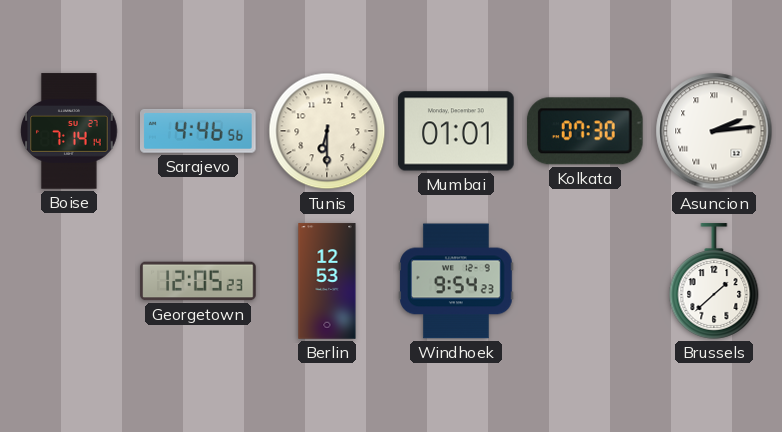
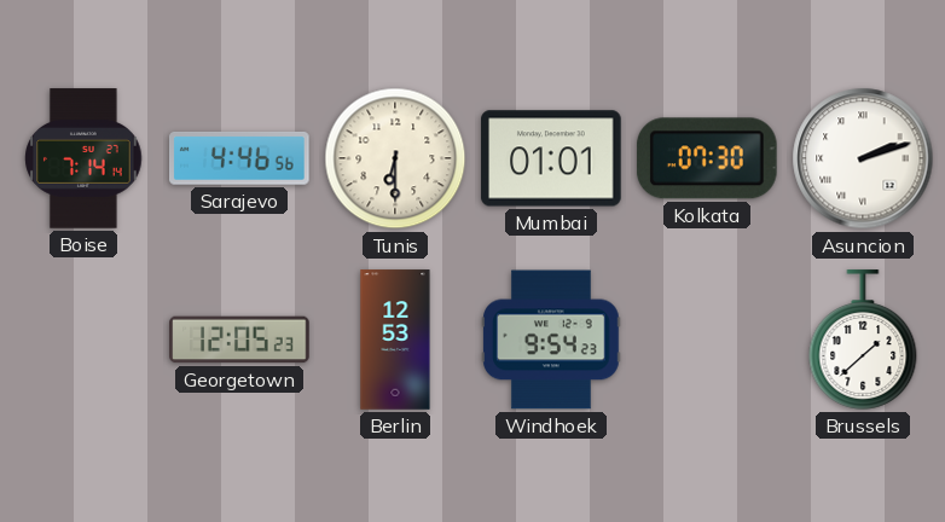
Asuncion: 2:14 -> 2:12 (863, 158)
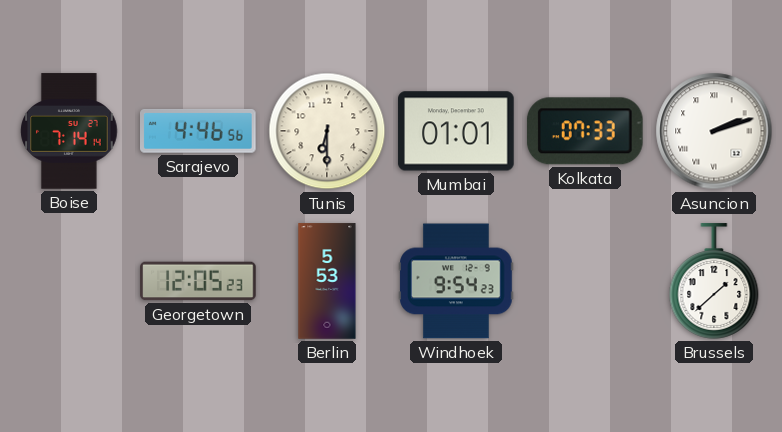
Kolkata: 07:30 -> 07:33 (585, 131)
Berlin: 12:53 -> 5:53 (327, 281)
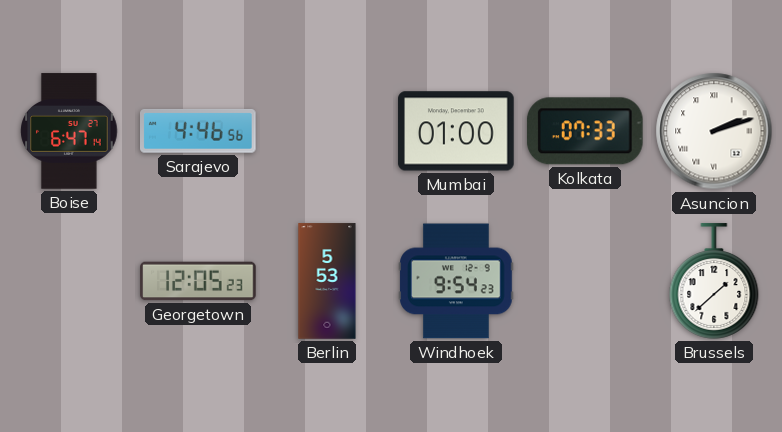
Boise: 7:14 -> 6:47 (69, 131)
Tunis: 6:30 -> none (327, 131)
Mumbai: 01:01 -> 01:00 (456, 131)
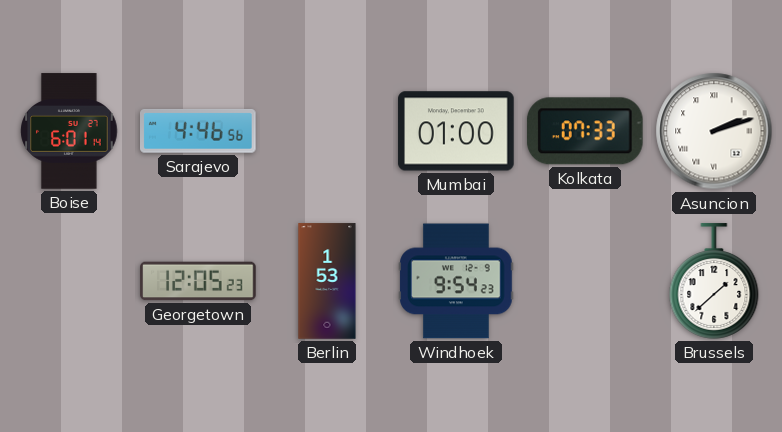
Boise: 6:47 -> 6:01 (69, 131)
Berlin: 5:53 -> 1:53 (327, 281)
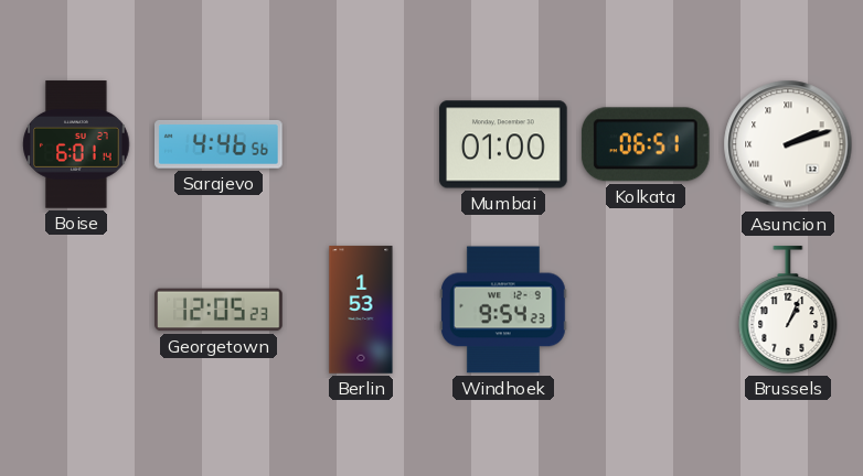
Kolkata: 07:33 -> 06:51 (646, 144)
Brussels: 1:38 -> 1:04 (788, 310)
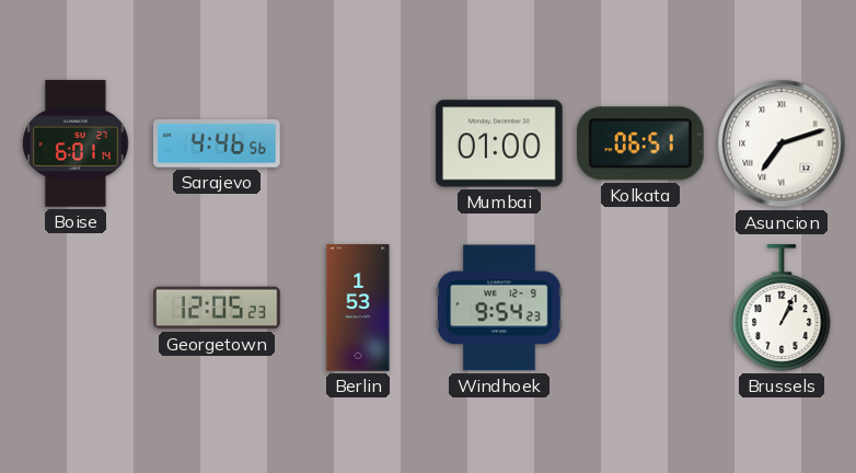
Asuncion: 2:12 -> 7:12 (782, 143)
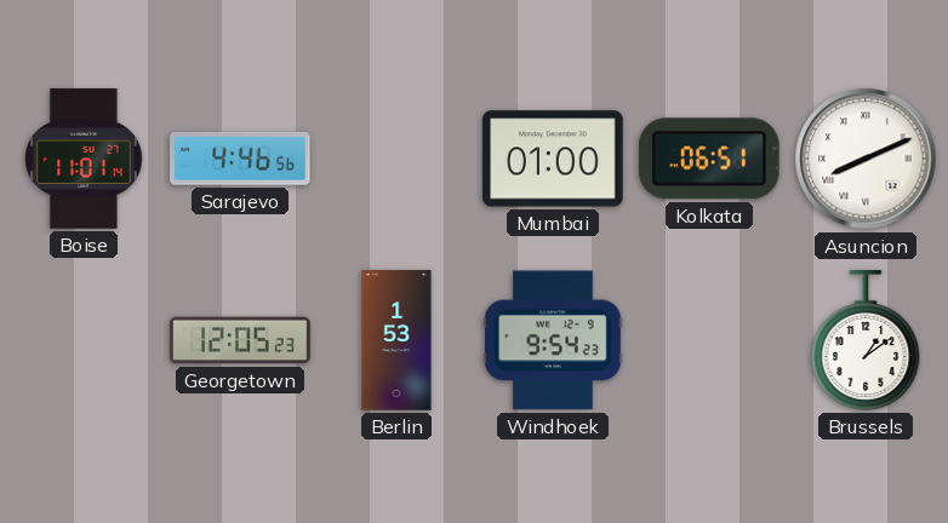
Boise: 6:01 -> 11:01 (84, 159)
Asuncion: 7:12 -> 8:11 (866, 159)
Brussels: 1:04 -> 1:09 (866, 340)
